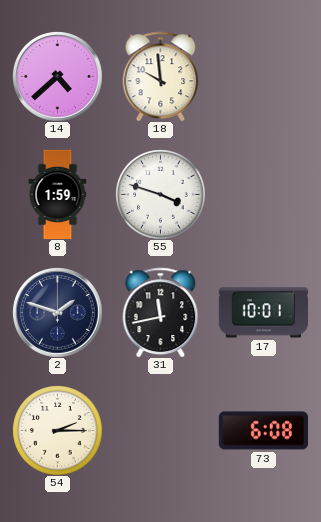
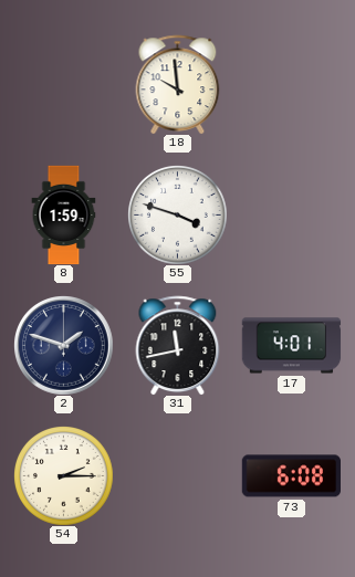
14: 4:38 -> none (58, 77)
17: 10:01 -> 4:01 (291, 346)
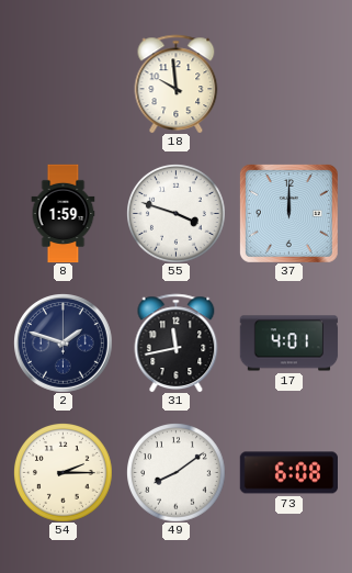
37: none -> 12:00 (288, 213)
49: none -> 8:09 (177, 473)
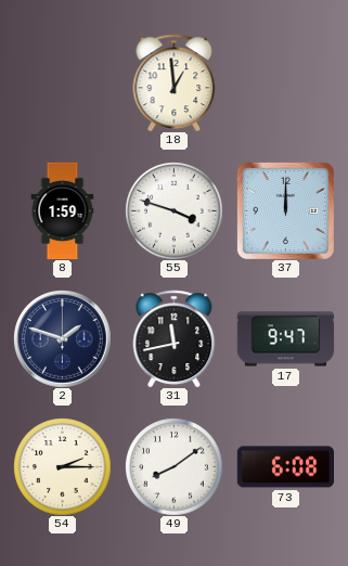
18: 9:59 -> 12:59 (175, 82)
17: 4:01 -> 9:47 (285, 339)
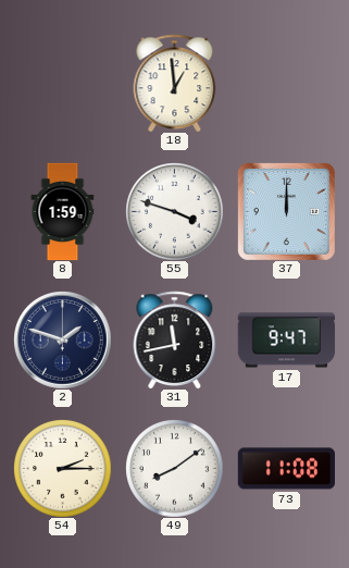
73: 6:08 -> 11:08 (286, 469)
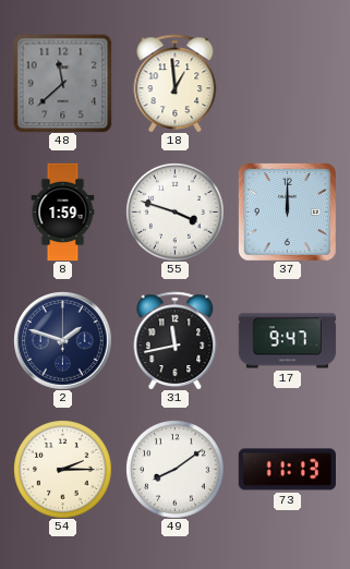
48: none -> 11:38 (62, 83)
73: 11:08 -> 11:13 (287, 470)
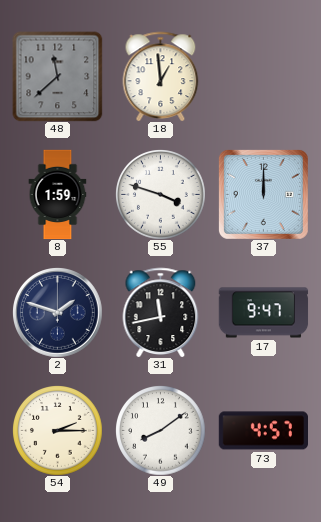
73: 11:13 -> 4:57 (263, 431)
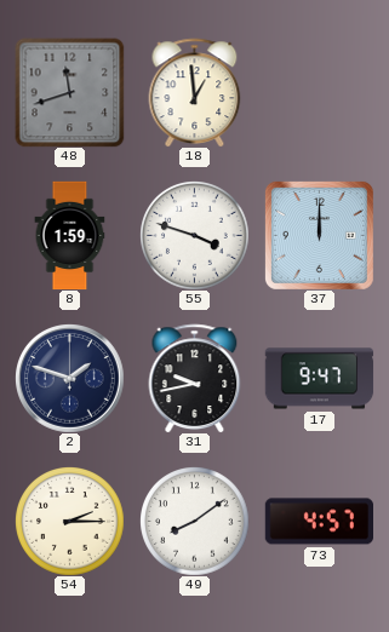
48: 11:38 -> 11:42 (69, 92)
31: 11:43 -> 9:43 (195, 378)
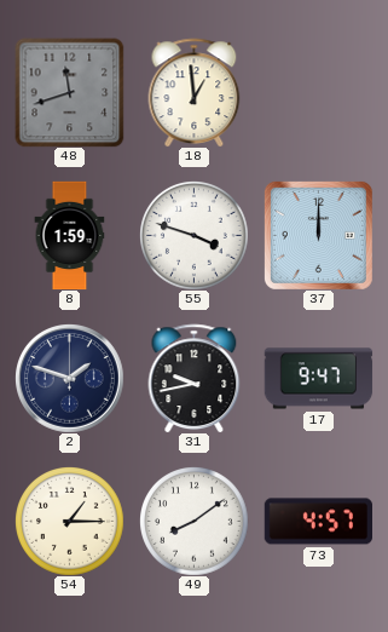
54: 2:15 -> 1:15 (70, 522)
